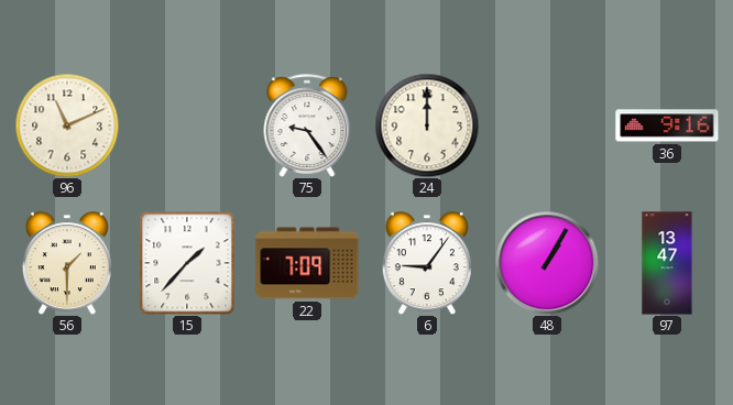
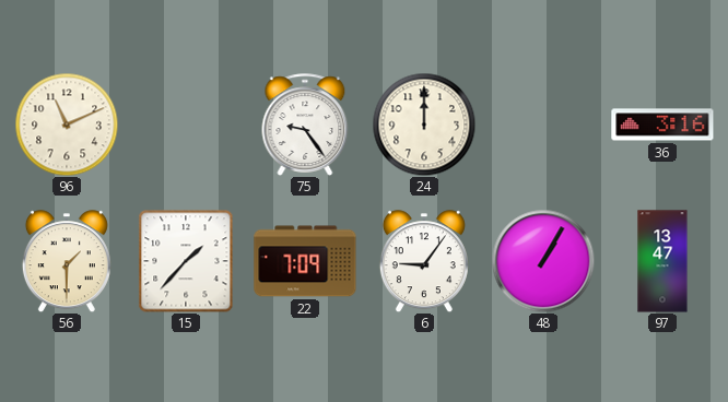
36: 9:16 -> 3:16 (662, 125)
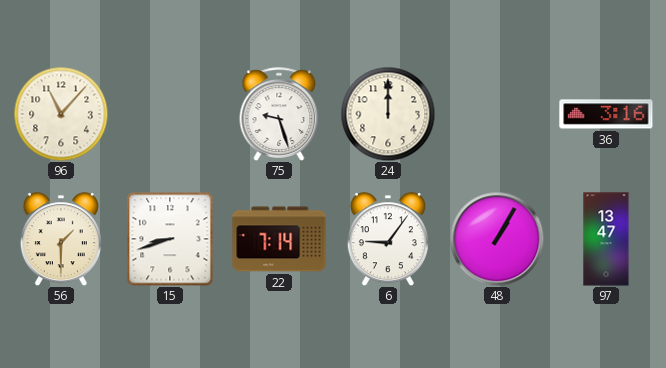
96: 11:11 -> 11:07 (61, 114)
75: 9:24 -> 9:27 (279, 114)
15: 1:37 -> 8:42 (170, 239)
22: 7:09 -> 7:14 (279, 239)
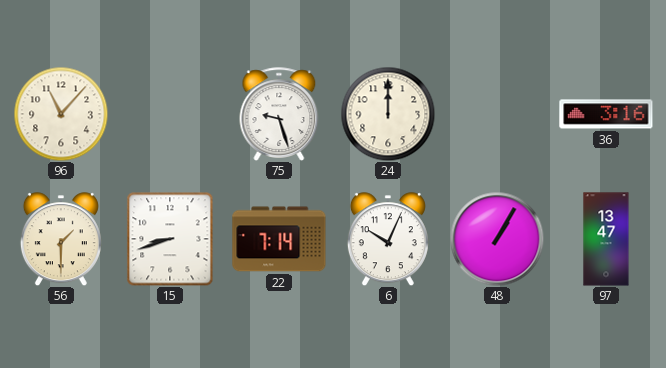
6: 9:06 -> 10:04 (388, 239)
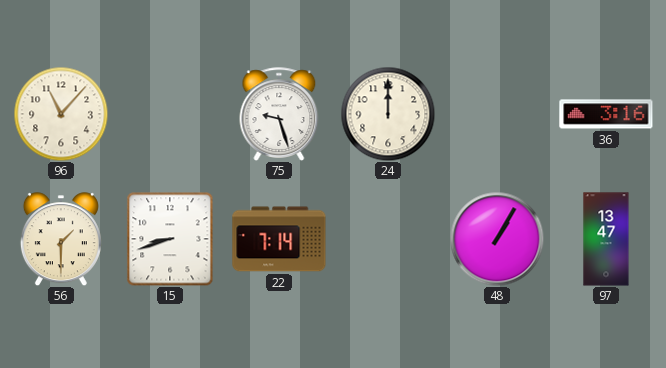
6: 10:04 -> none (388, 239)
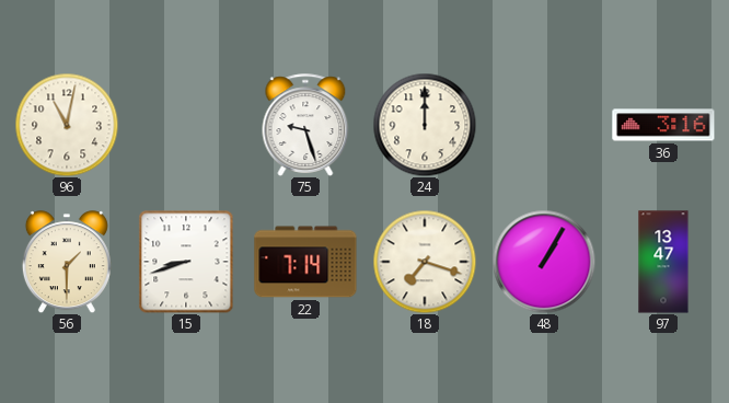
96: 11:07 -> 11:02 (67, 125)
18: none -> 7:18 (425, 262)
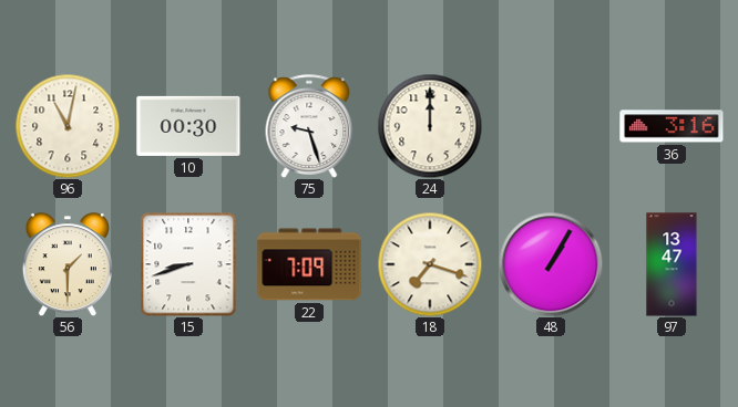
10: none -> 00:30 (188, 126)
22: 7:14 -> 7:09 (309, 264)
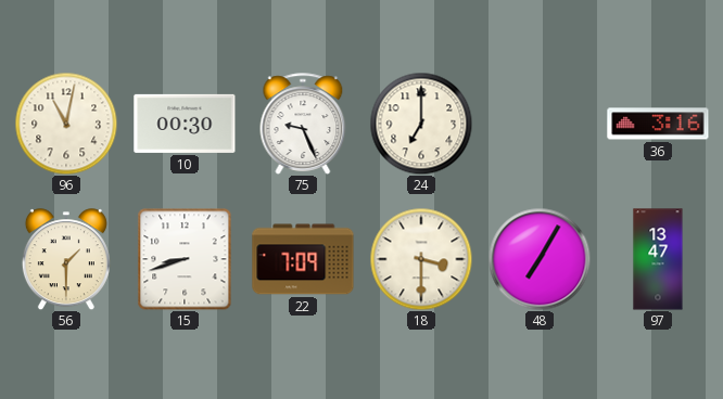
75: 9:27 -> 9:26 (303, 124)
24: 12:00 -> 7:00 (421, 124)
18: 7:18 -> 3:30 (421, 259)
48: 1:05 -> 7:05 (540, 259)
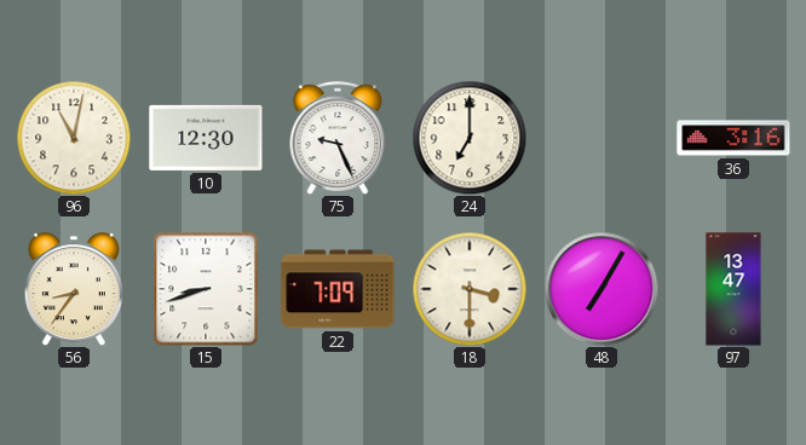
10: 00:30 -> 12:30 (206, 138)
56: 1:30 -> 8:36 (74, 289)
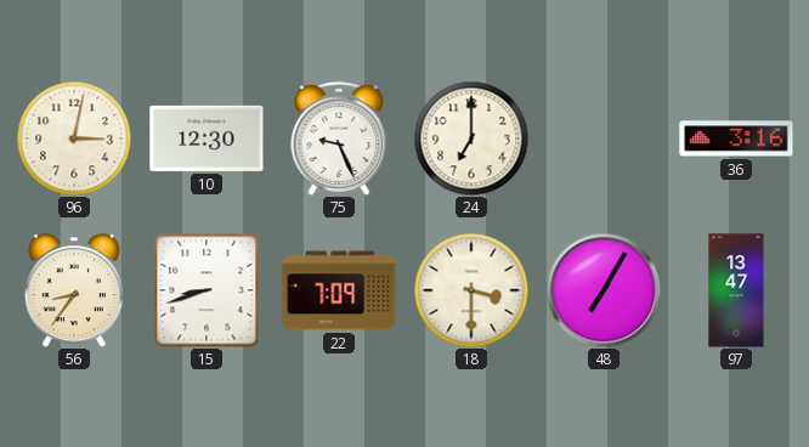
96: 11:02 -> 3:02 (74, 138)
